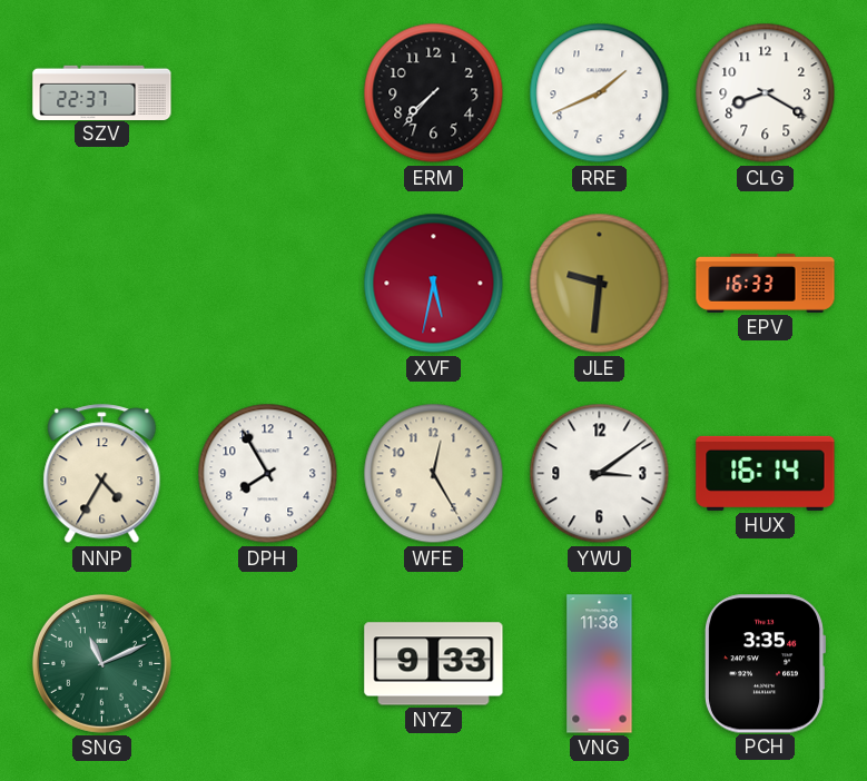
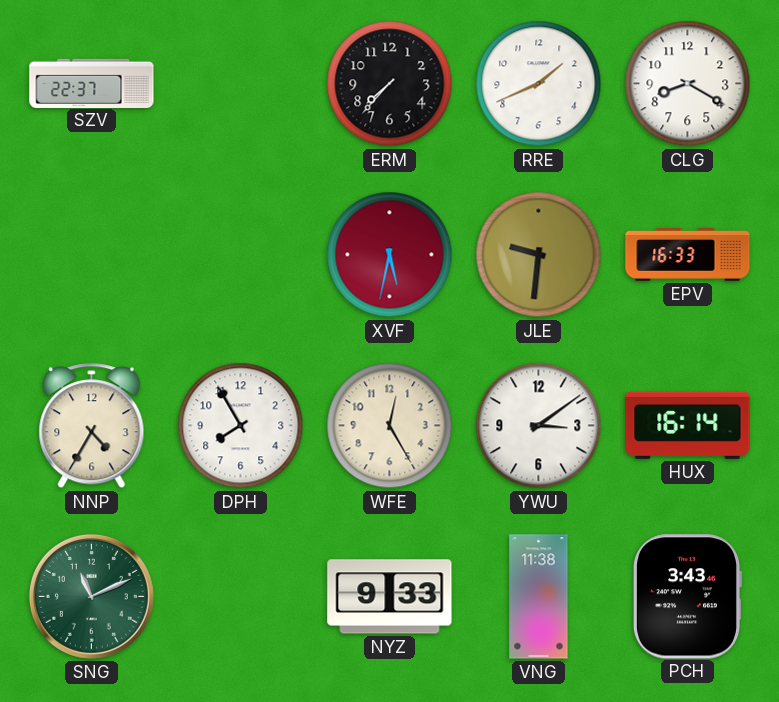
PCH: 3:35 -> 3:43 (687, 597)
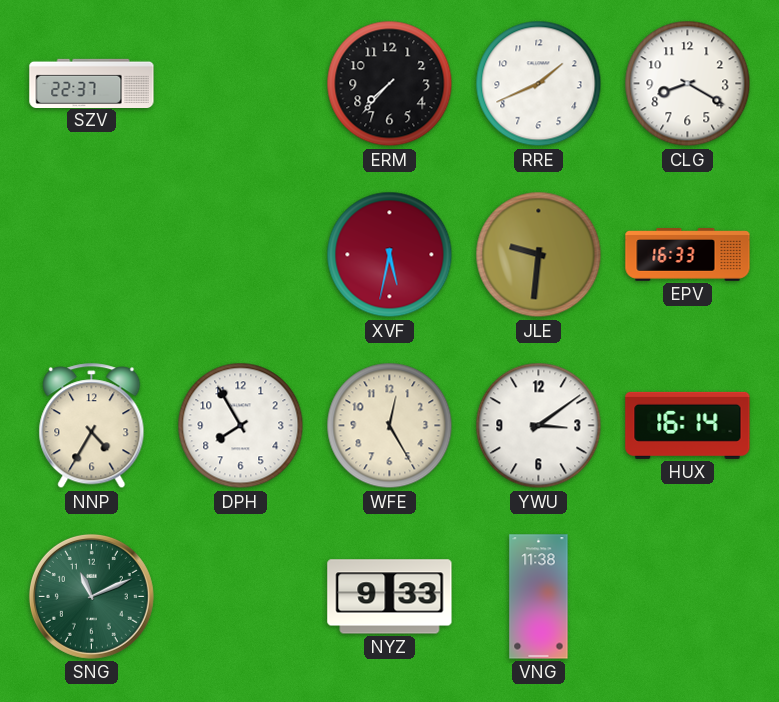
PCH: 3:43 -> none (687, 597)
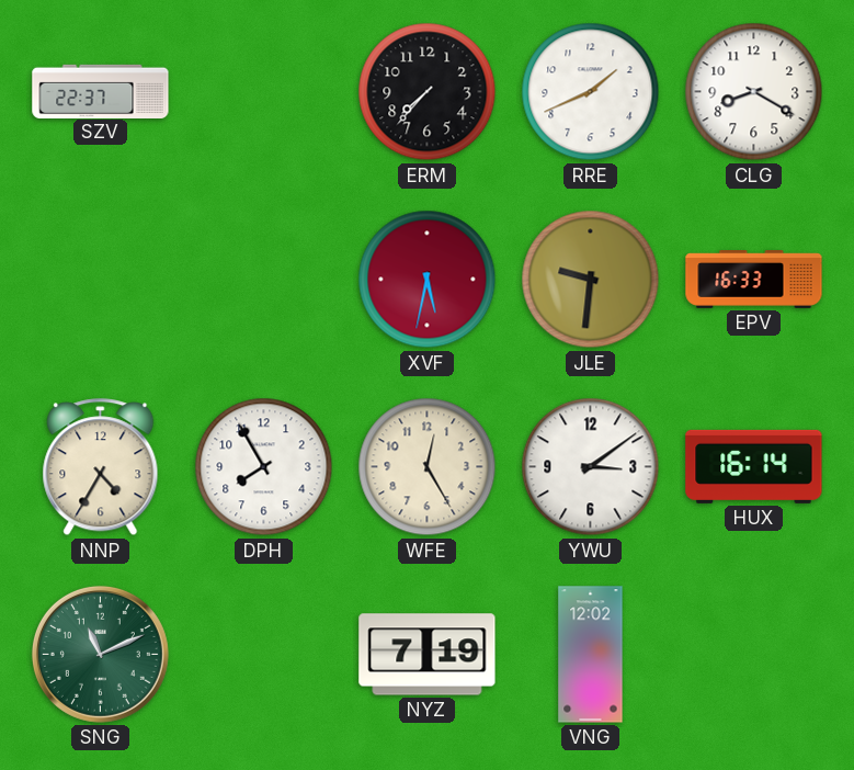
NYZ: 9:33 -> 7:19 (428, 655)
VNG: 11:38 -> 12:02 (591, 655)
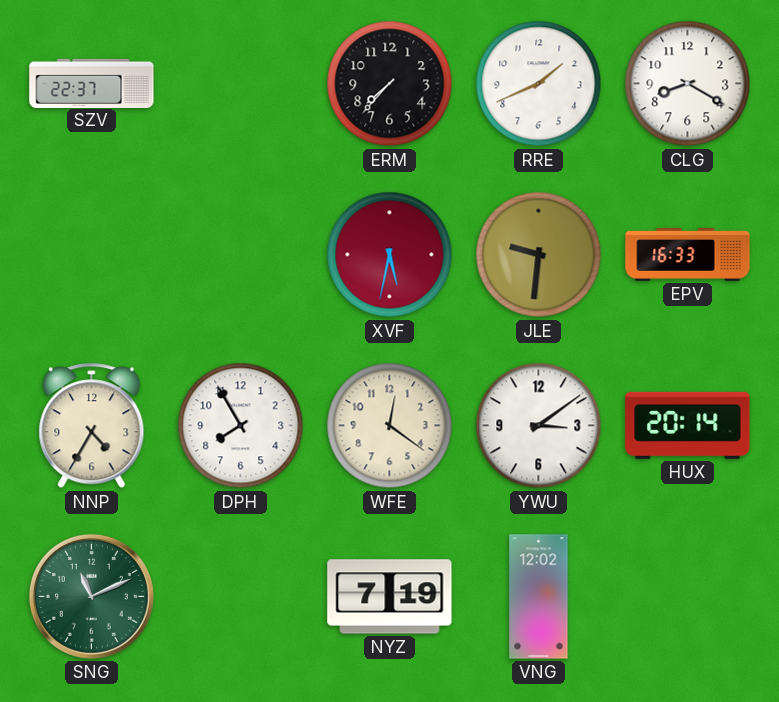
WFE: 12:25 -> 12:21 (390, 426)
HUX: 16:14 -> 20:14 (688, 425)
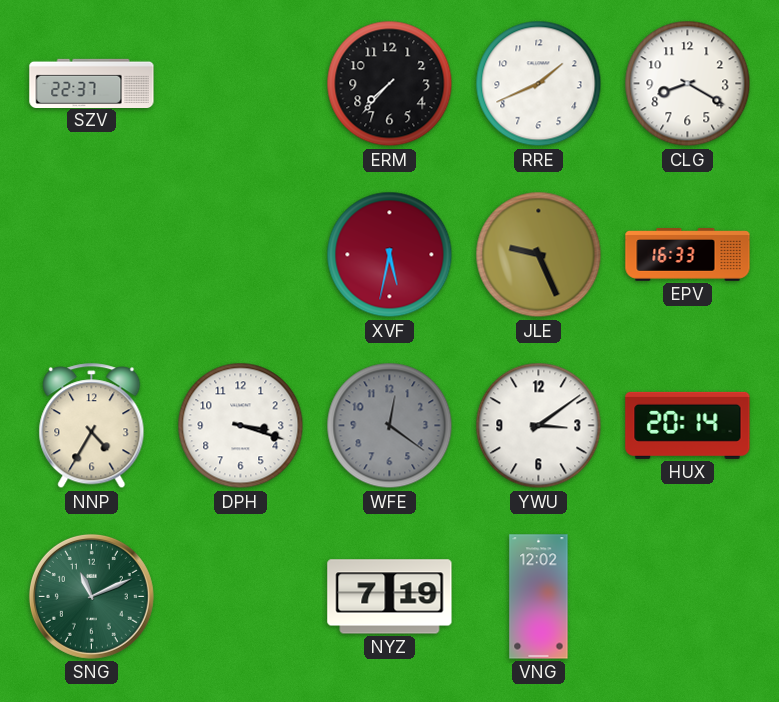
JLE: 9:31 -> 9:26 (539, 255)
DPH: 7:55 -> 3:18 (241, 426)
WFE dial: cream -> grey (390, 426)
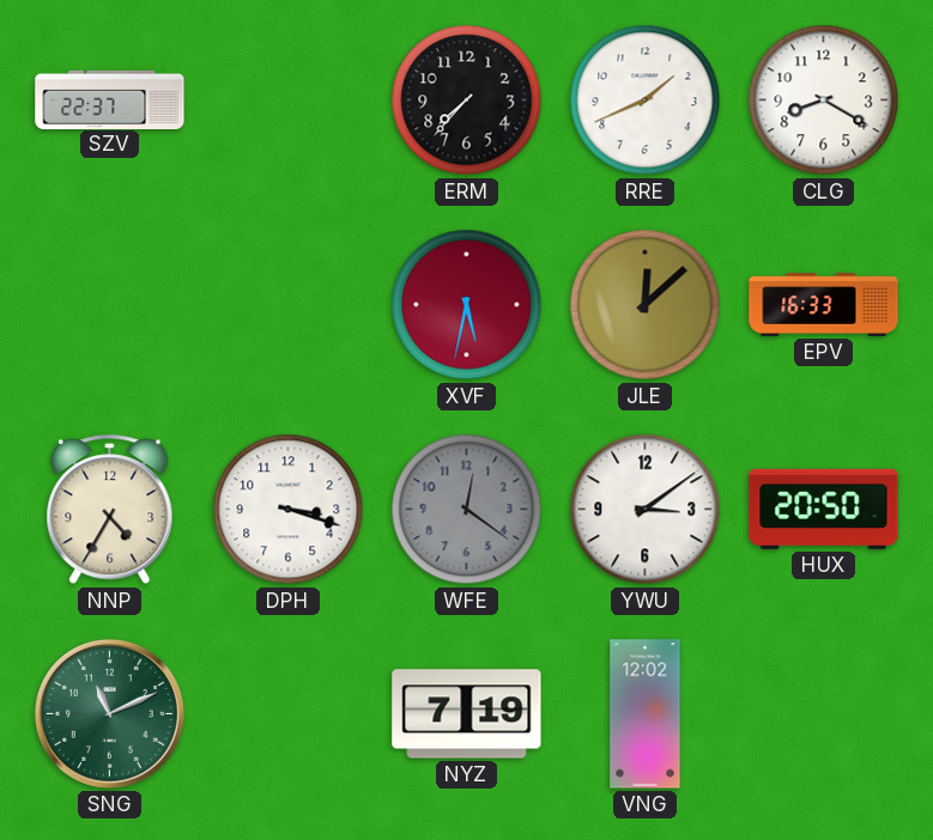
JLE: 9:26 -> 12:08 (646, 305)
HUX: 20:14 -> 20:50 (824, 509)
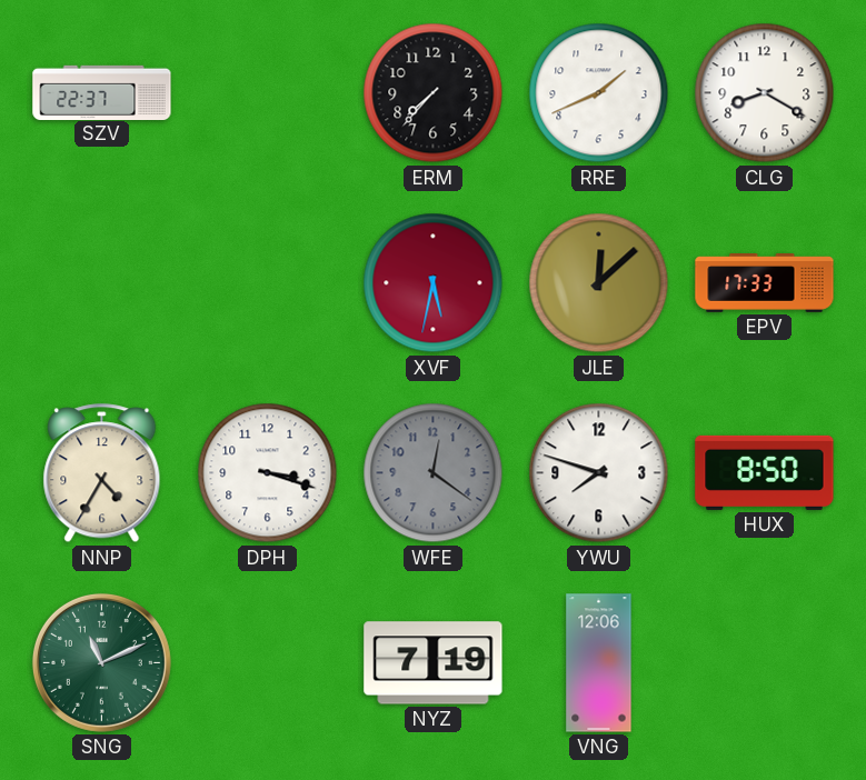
EPV: 16:33 -> 17:33 (765, 283)
YWU: 3:09 -> 7:48 (599, 473)
HUX: 20:50 -> 8:50 (765, 472)
VNG: 12:02 -> 12:06 (599, 663)
